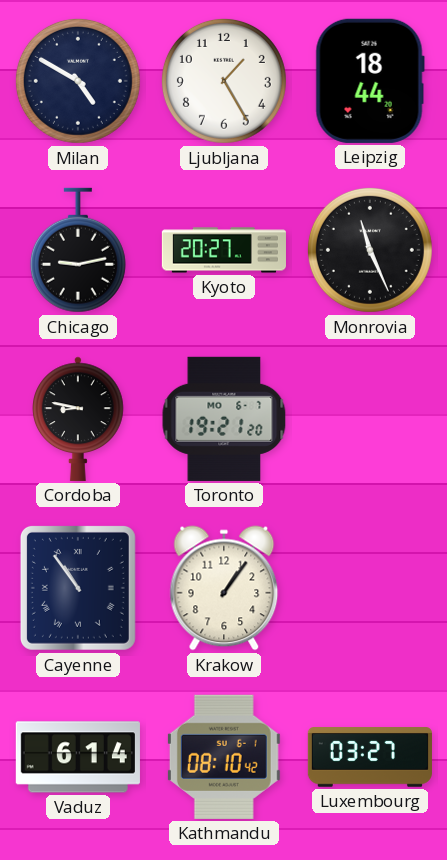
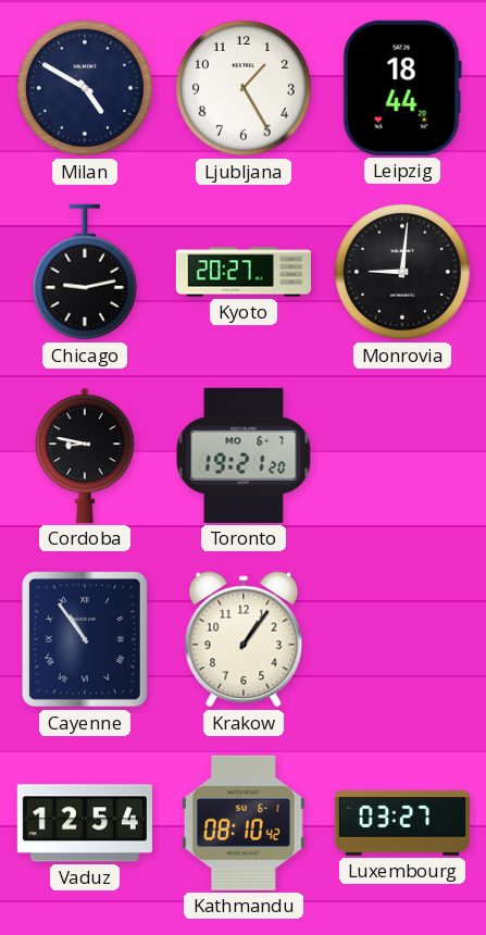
Monrovia: 11:26 -> 9:01 (402, 272)
Vaduz: 6:14 -> 12:54 (85, 823)
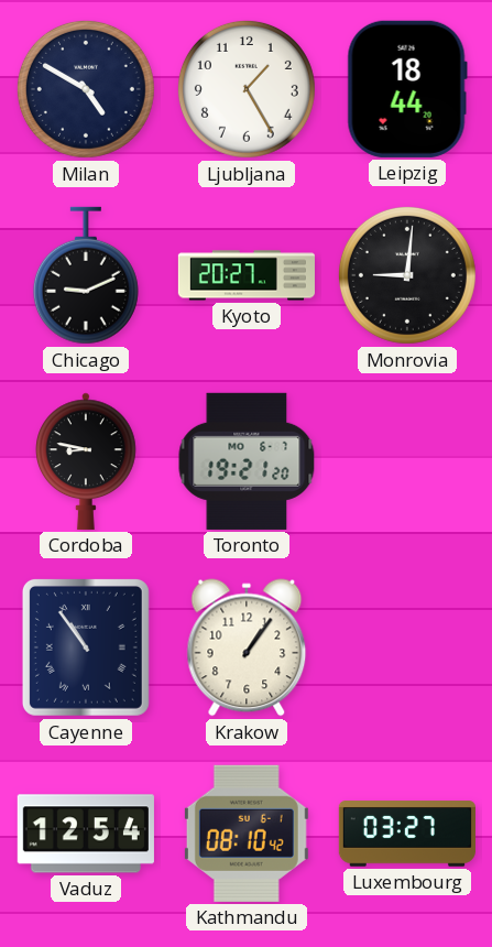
Chicago: 9:13 -> 9:11 (86, 275)
